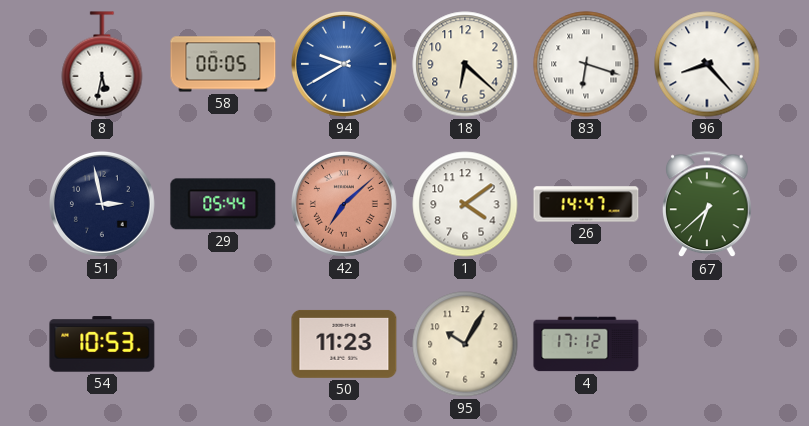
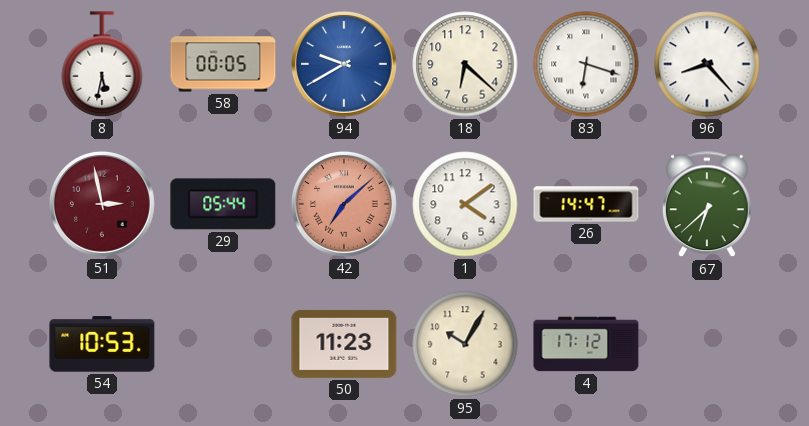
51 dial: navy -> burgundy (102, 204)
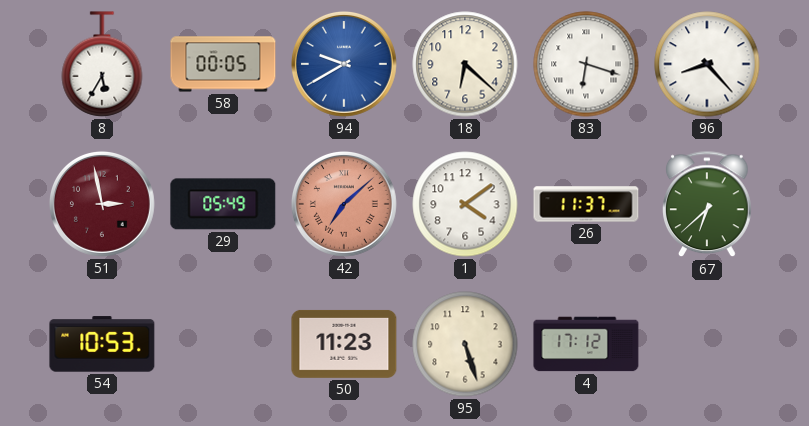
8: 5:32 -> 5:35 (102, 64)
29: 05:44 -> 05:49 (223, 204)
26: 14:47 -> 11:37 (586, 204)
95: 10:05 -> 5:27 (465, 344)
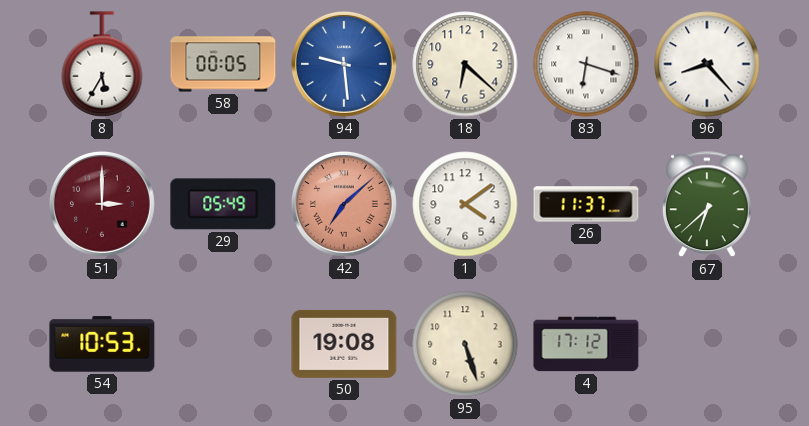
94: 9:40 -> 9:29 (344, 64)
51: 2:58 -> 3:00 (102, 204)
50: 11:23 -> 19:08 (344, 344)
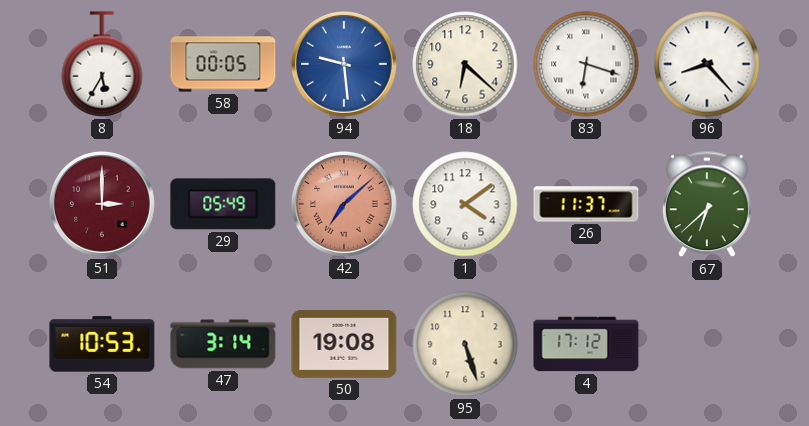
47: none -> 3:14 (223, 344)
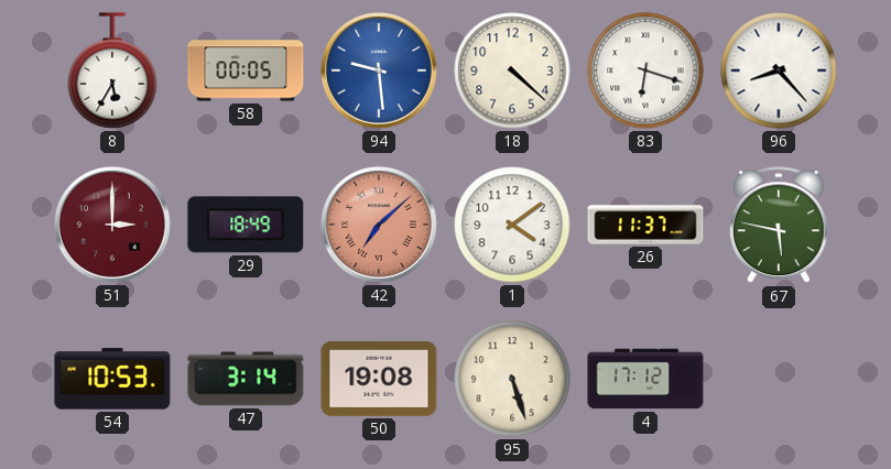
18: 6:22 -> 4:22 (512, 70)
29: 05:49 -> 18:49 (246, 225)
67: 6:38 -> 5:47 (780, 226)
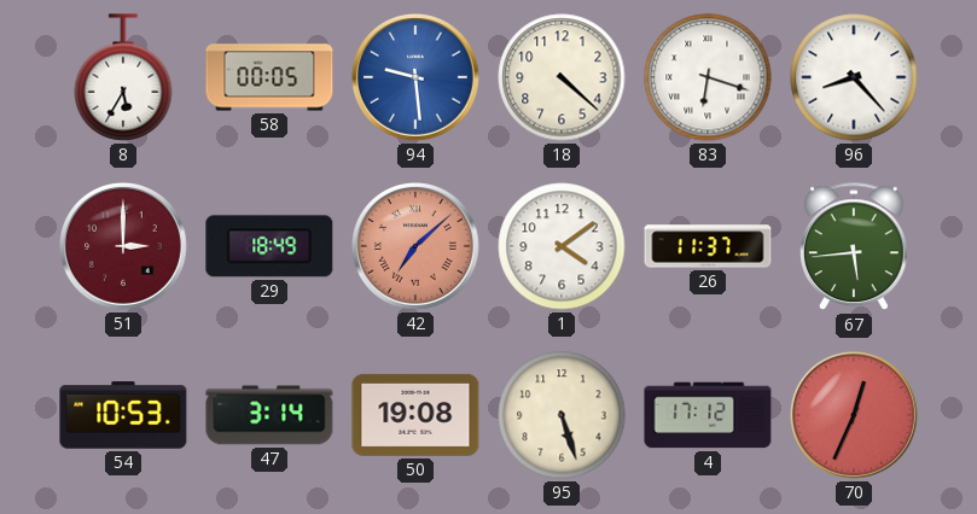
67: 5:47 -> 5:44 (855, 247)
70: none -> 12:34 (854, 415)
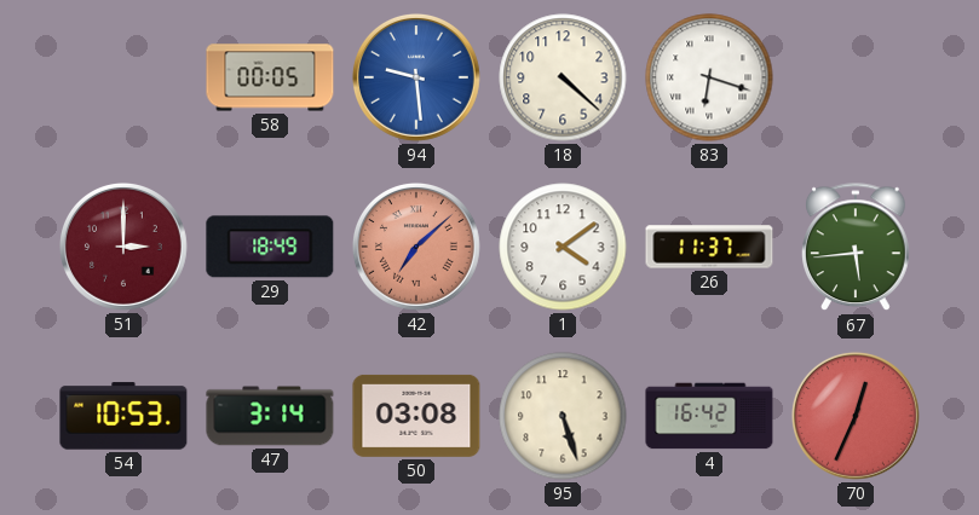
8: 5:35 -> none (123, 77)
96: 8:23 -> none (854, 77)
50: 19:08 -> 03:08 (416, 416)
4: 17:12 -> 16:42 (709, 416)
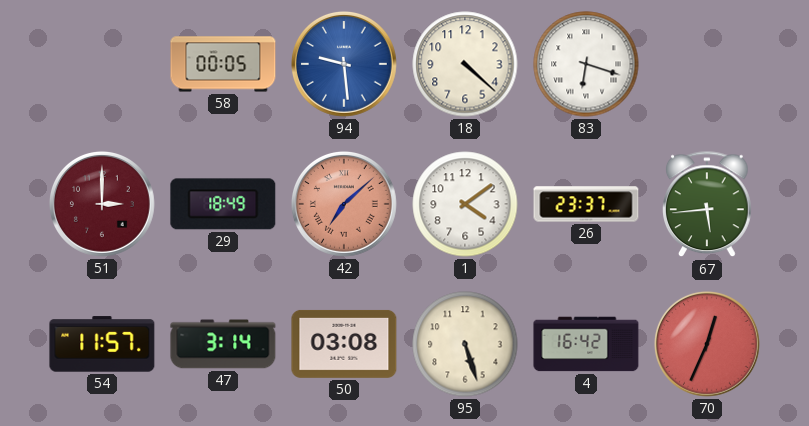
26: 11:37 -> 23:37 (586, 204)
54: 10:53 -> 11:57 (102, 344)
